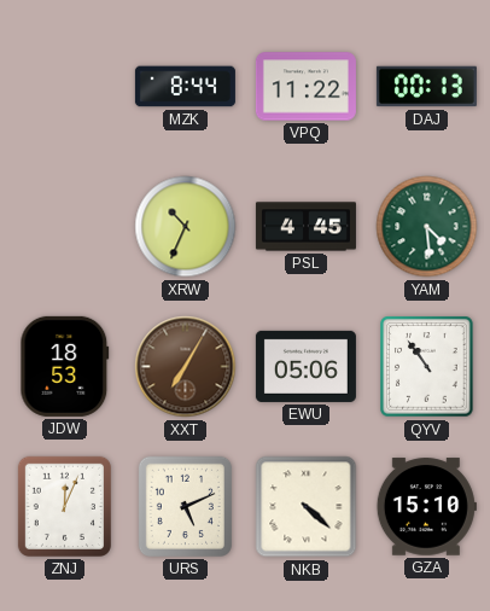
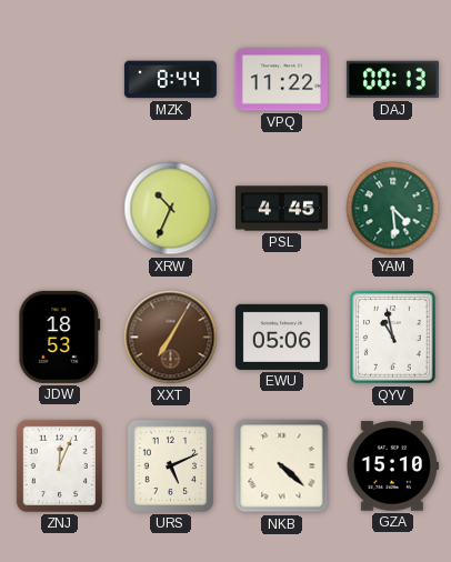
QYV: 10:54 -> 10:58 (393, 338)
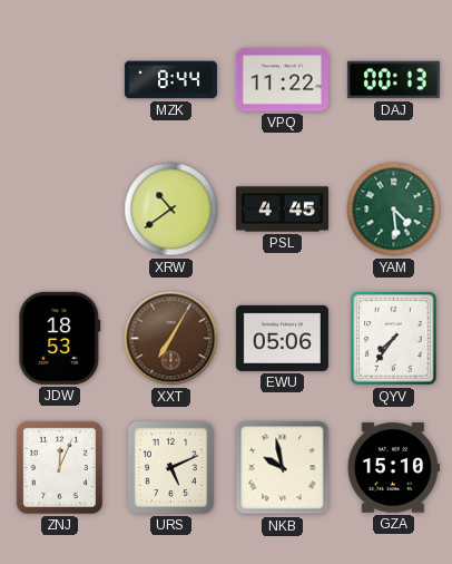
XRW: 10:34 -> 10:39 (171, 210)
QYV: 10:58 -> 7:36 (394, 339)
NKB: 4:22 -> 9:58 (283, 468)
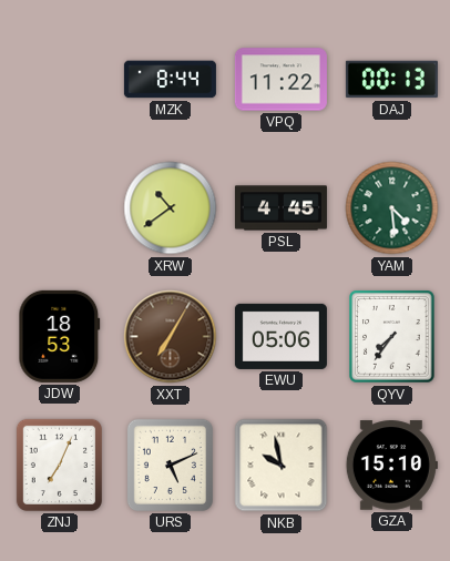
ZNJ: 12:04 -> 7:04 (59, 465)
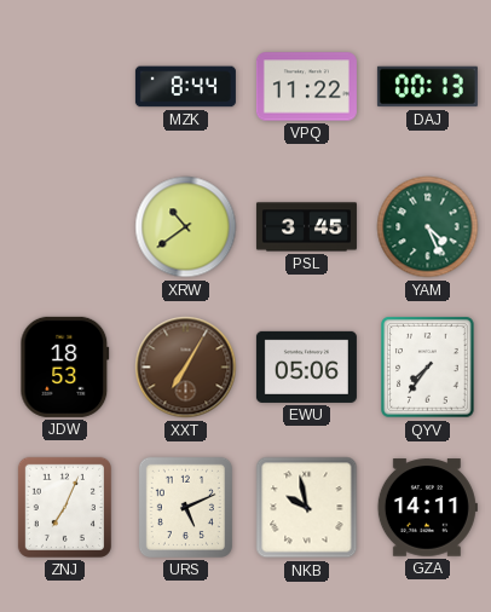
PSL: 4:45 -> 3:45 (306, 227)
YAM: 4:29 -> 4:26 (428, 227)
GZA: 15:10 -> 14:11 (427, 508)
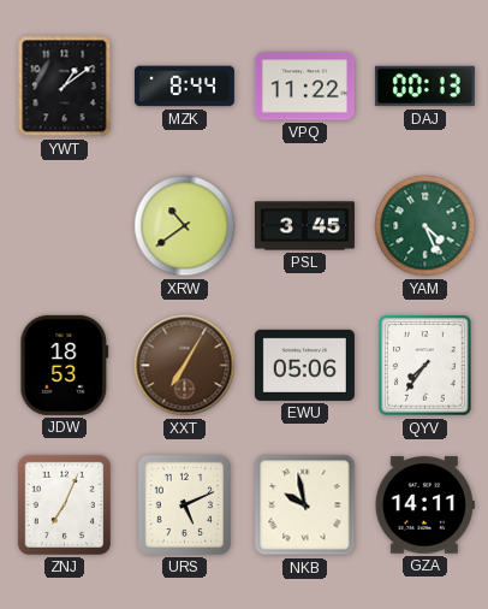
YWT: none -> 1:09 (65, 87)
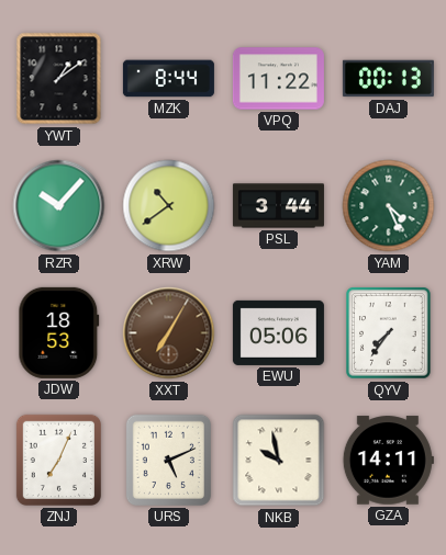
RZR: none -> 10:07 (59, 206)
PSL: 3:45 -> 3:44 (278, 206)
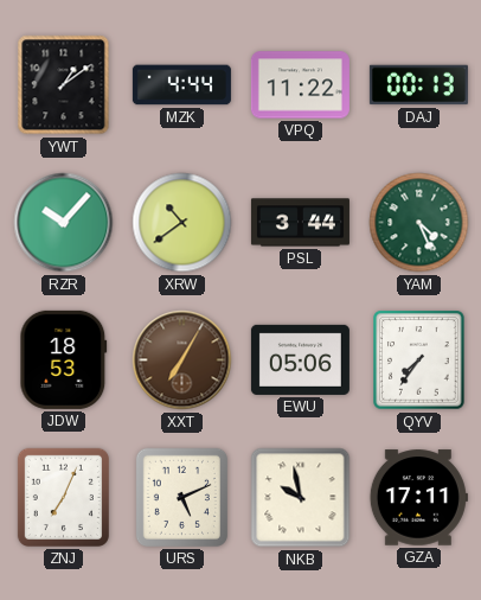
MZK: 8:44 -> 4:44 (181, 85)
GZA: 14:11 -> 17:11 (418, 498)
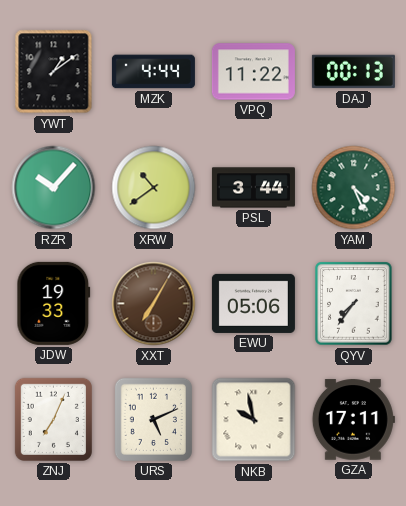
JDW: 18:53 -> 19:33 (54, 303)
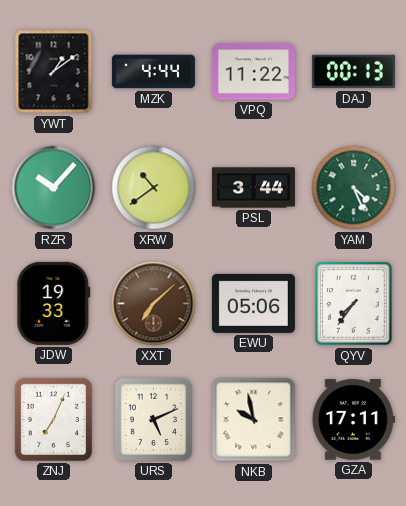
XXT: 7:05 -> 7:08 (154, 304)
